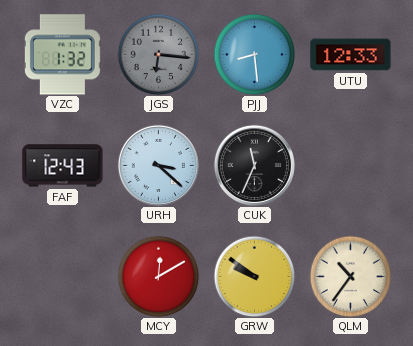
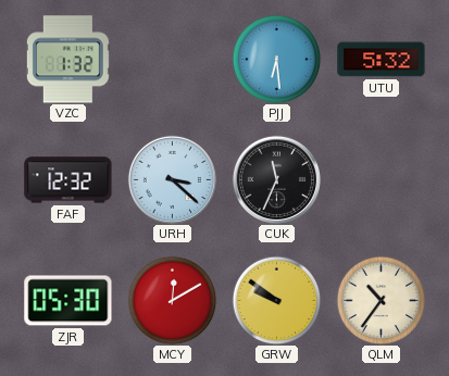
JGS: 6:16 -> none (158, 54)
PJJ: 8:29 -> 6:29 (276, 59)
UTU: 12:33 -> 5:32 (382, 60)
FAF: 12:43 -> 12:32 (68, 180)
ZJR: none -> 05:30 (68, 301)
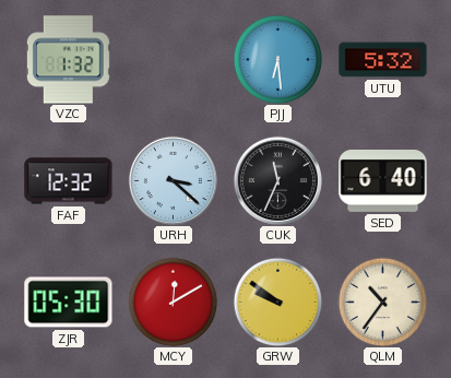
SED: none -> 6:40 (383, 180)
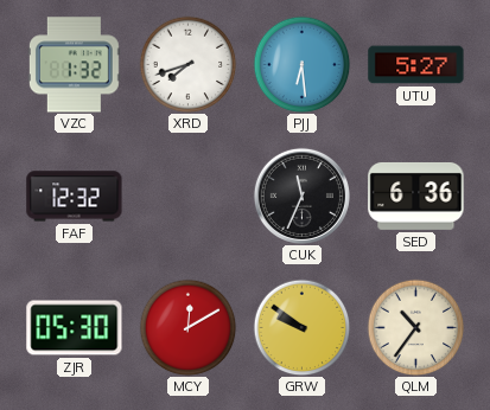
XRD: none -> 7:42 (187, 64)
UTU: 5:32 -> 5:27 (416, 65)
URH: 3:22 -> none (173, 180)
SED: 6:40 -> 6:36 (416, 196)
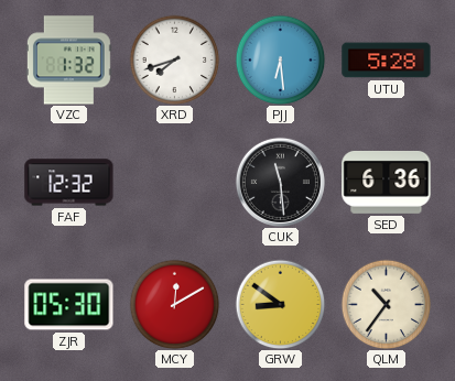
UTU: 5:27 -> 5:28 (387, 61)
CUK: 11:34 -> 11:29 (280, 182)
GRW: 9:51 -> 8:51 (280, 304)
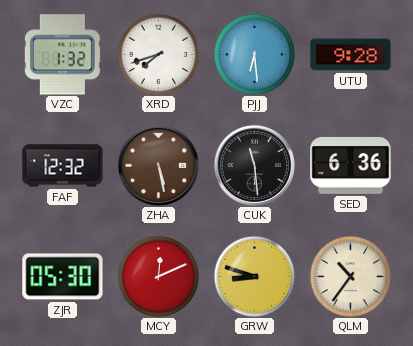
UTU: 5:28 -> 9:28 (351, 55)
ZHA: none -> 5:28 (158, 165)
MCY: 12:10 -> 12:11 (158, 276)
GRW: 8:51 -> 8:48 (254, 276)
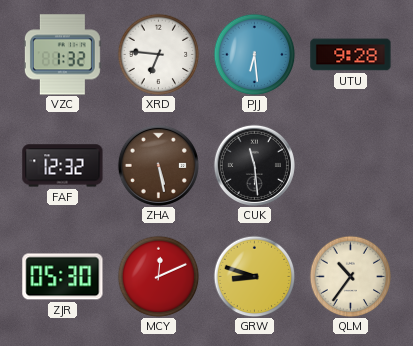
XRD: 7:42 -> 6:46 (158, 54)
SED: 6:36 -> none (351, 165)
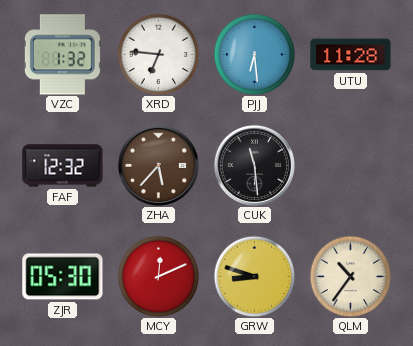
UTU: 9:28 -> 11:28 (351, 55)
ZHA: 5:28 -> 5:37 (158, 165)
